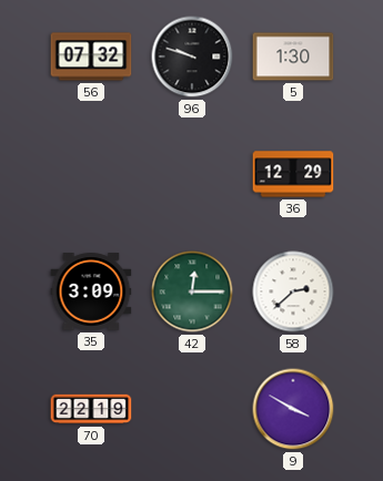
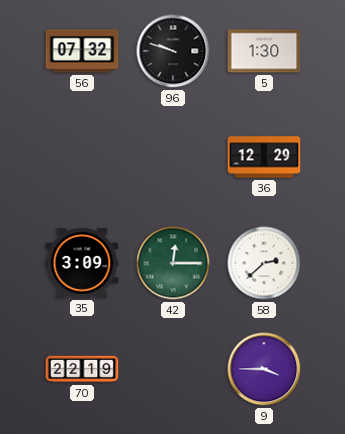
9: 3:50 -> 3:45 (264, 369)
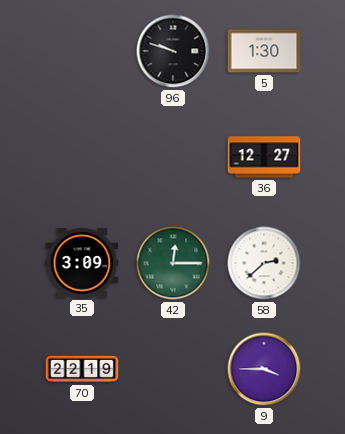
56: 07:32 -> none (82, 51)
36: 12:29 -> 12:27 (264, 157)
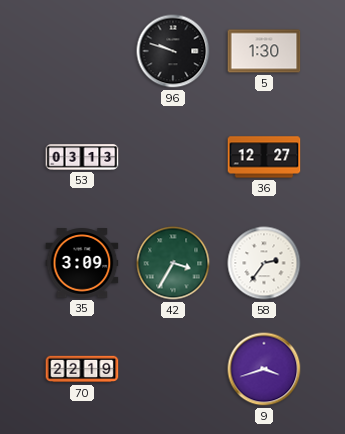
53: none -> 03:13 (82, 157)
42: 12:15 -> 3:35 (173, 263)
58: 2:38 -> 2:36 (264, 263)
9: 3:45 -> 3:42 (264, 369)
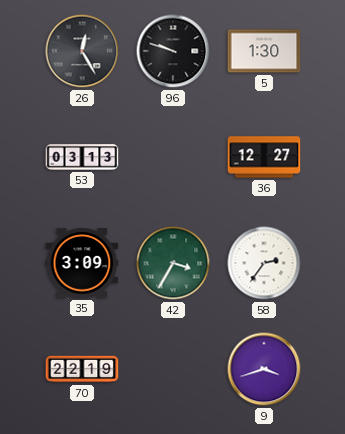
26: none -> 12:25 (82, 51)
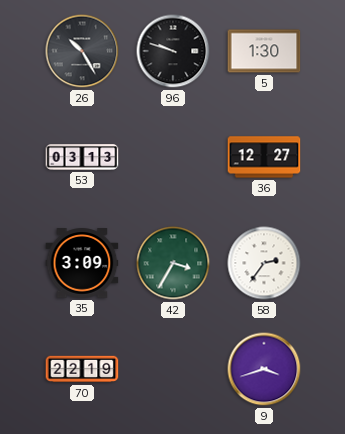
26: 12:25 -> 10:25 (82, 51)
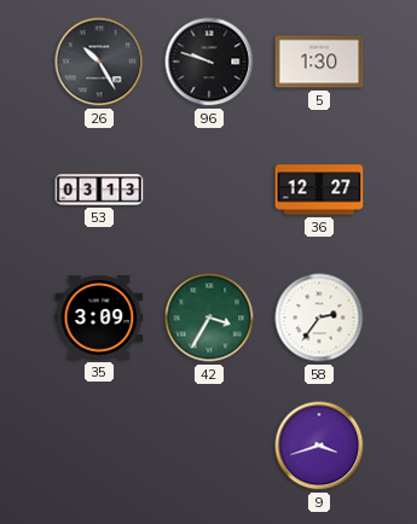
70: 22:19 -> none (82, 369)
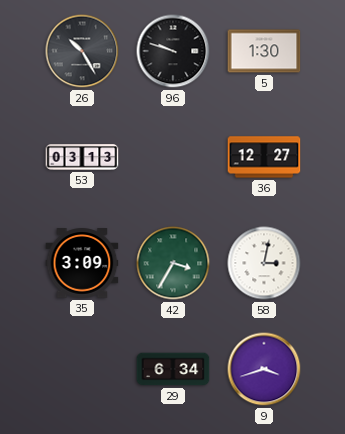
58: 2:36 -> 3:02 (264, 263)
29: none -> 6:34 (173, 369)
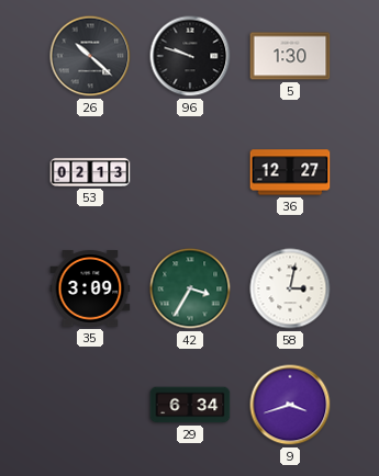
26: 10:25 -> 10:22 (90, 56)
53: 03:13 -> 02:13 (90, 172)
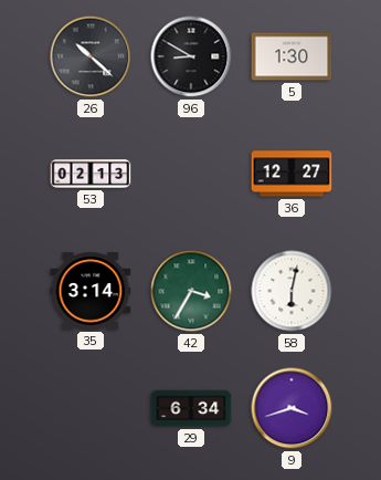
96: 9:48 -> 8:50 (191, 56)
35: 3:09 -> 3:14 (91, 291)
58: 3:02 -> 6:02 (292, 291)
